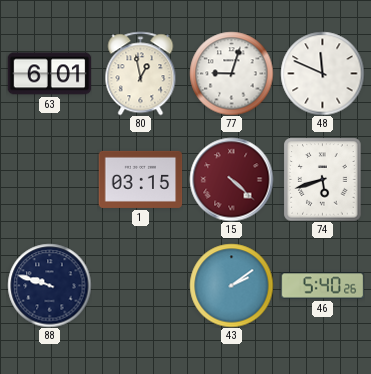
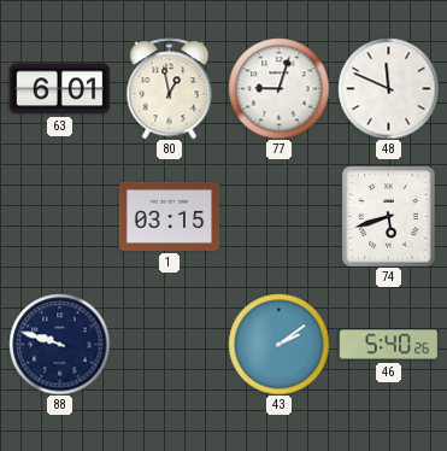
15: 4:22 -> none (231, 179)
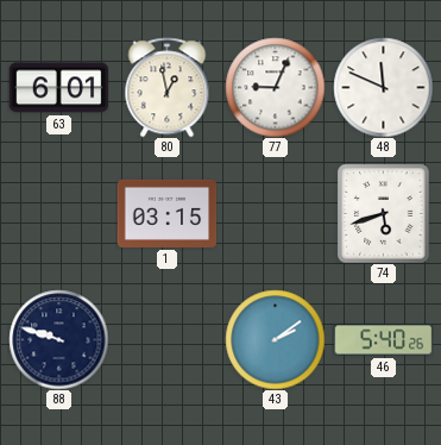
77: 9:03 -> 9:04 (275, 87)
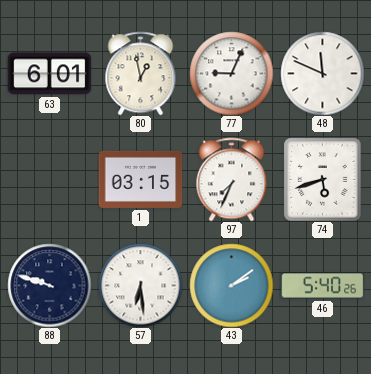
97: none -> 7:34 (232, 179)
57: none -> 6:29 (140, 285)
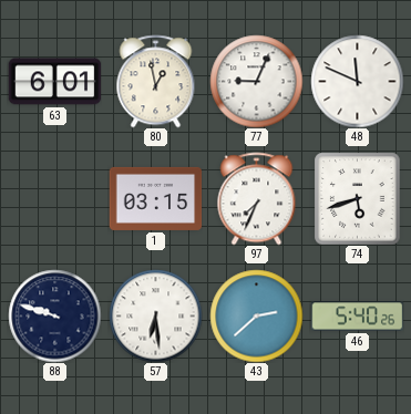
43: 2:09 -> 2:38 (256, 315)
